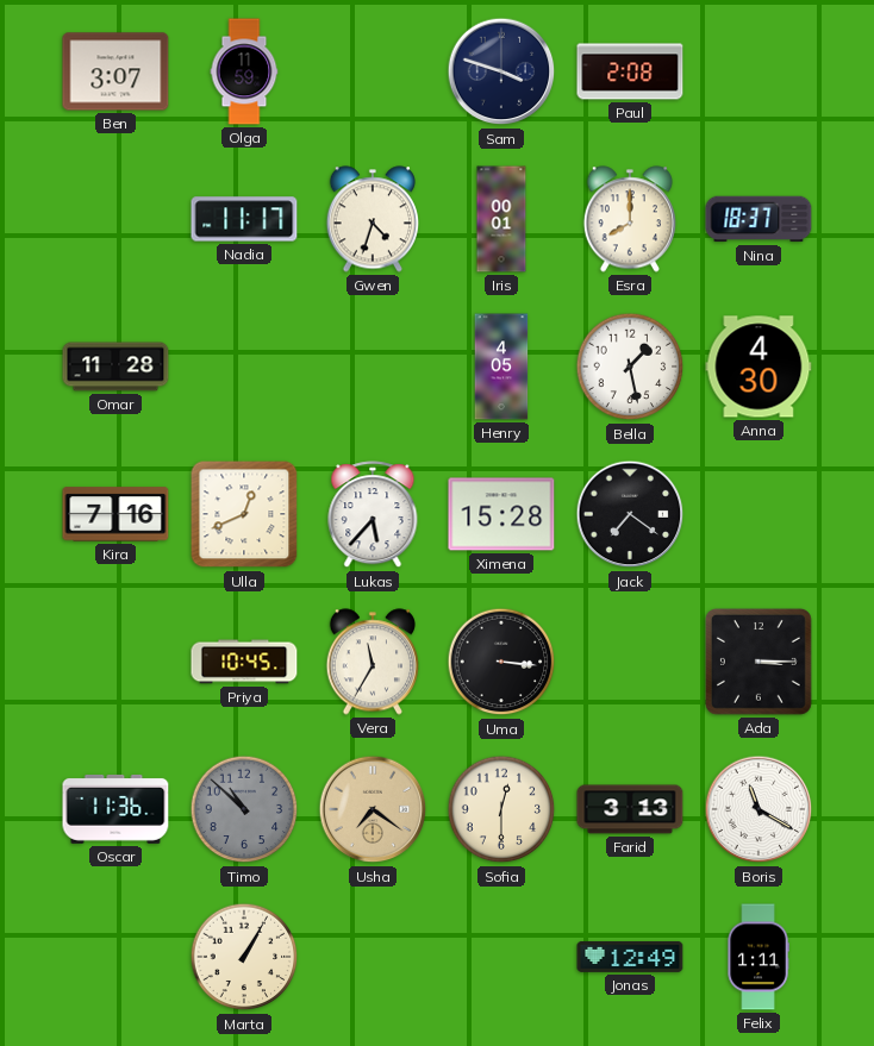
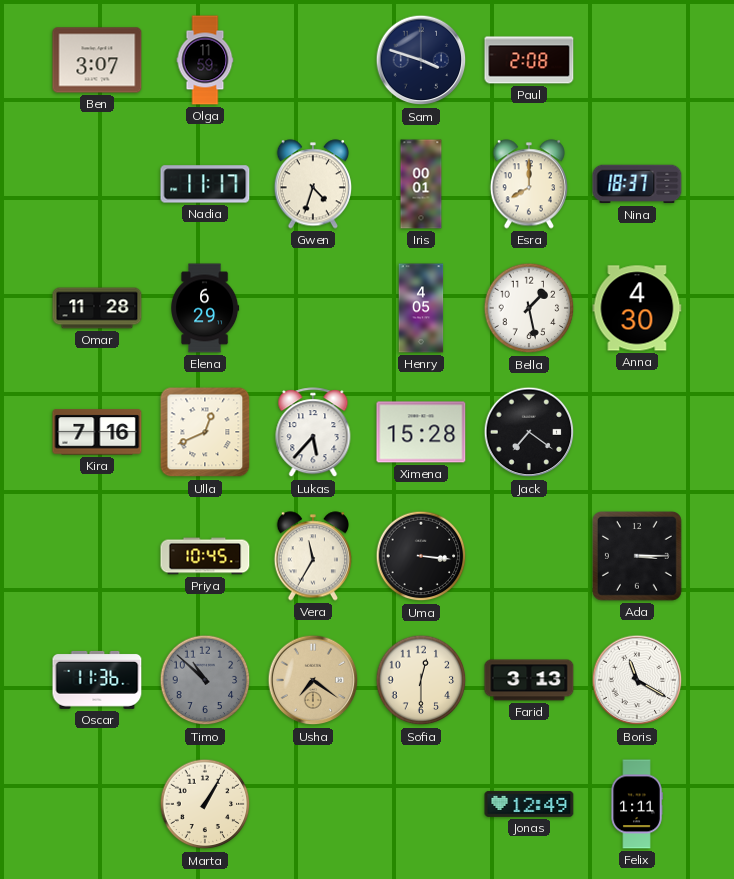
Elena: none -> 6:29 (205, 308)
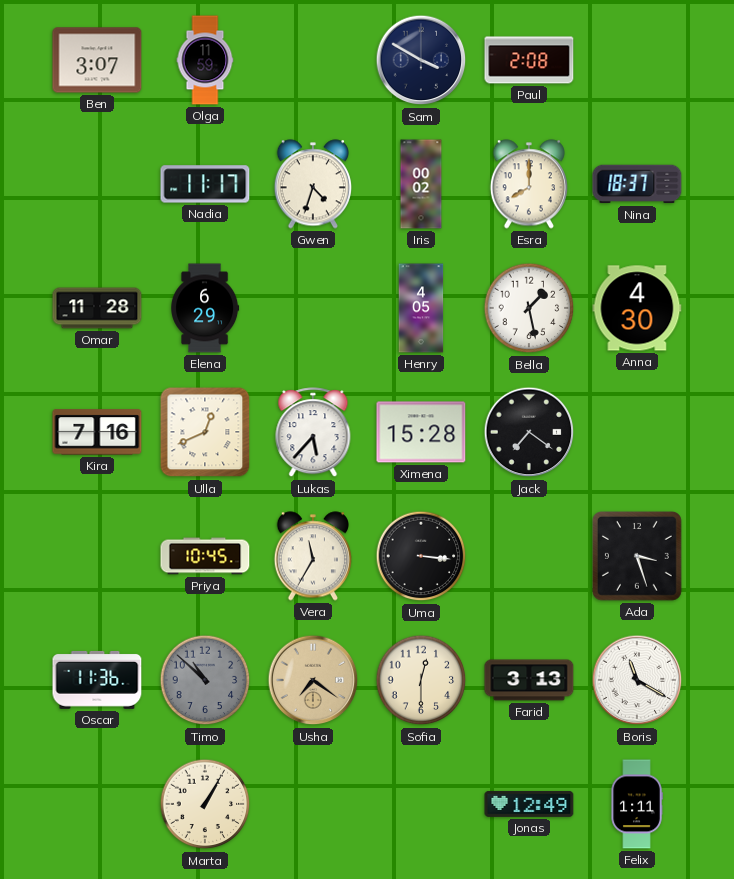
Sam: 3:48 -> 3:50 (421, 60)
Iris: 00:01 -> 00:02 (421, 184)
Ada: 3:15 -> 3:27 (637, 556)
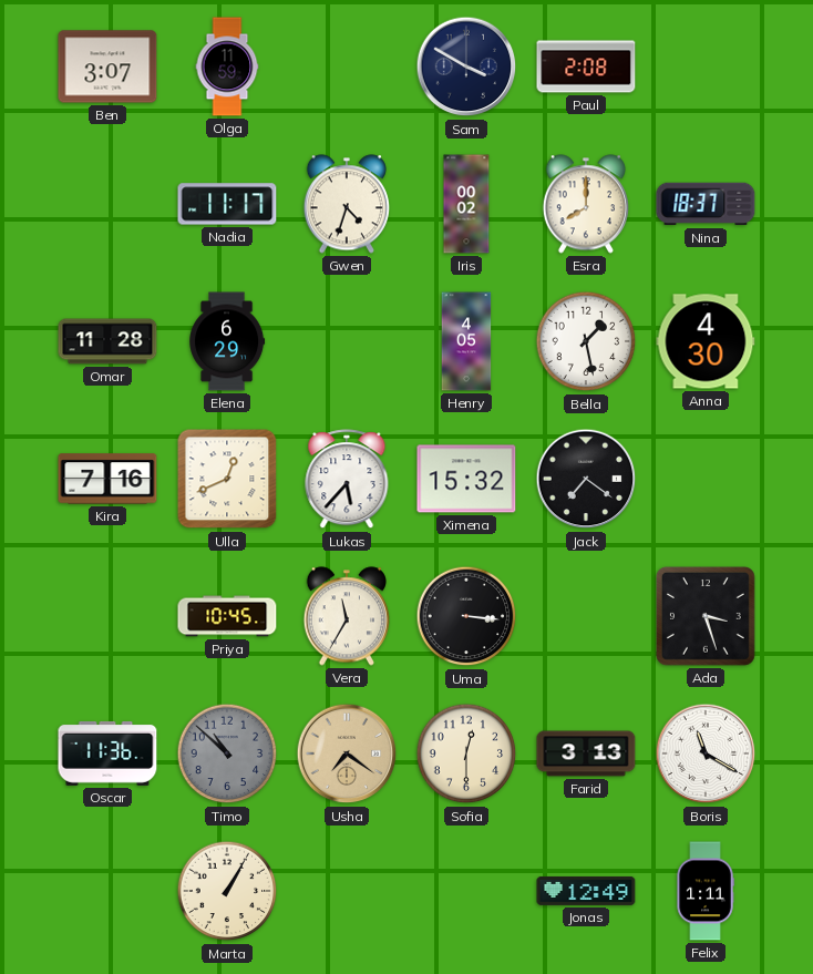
Ximena: 15:28 -> 15:32 (466, 479)
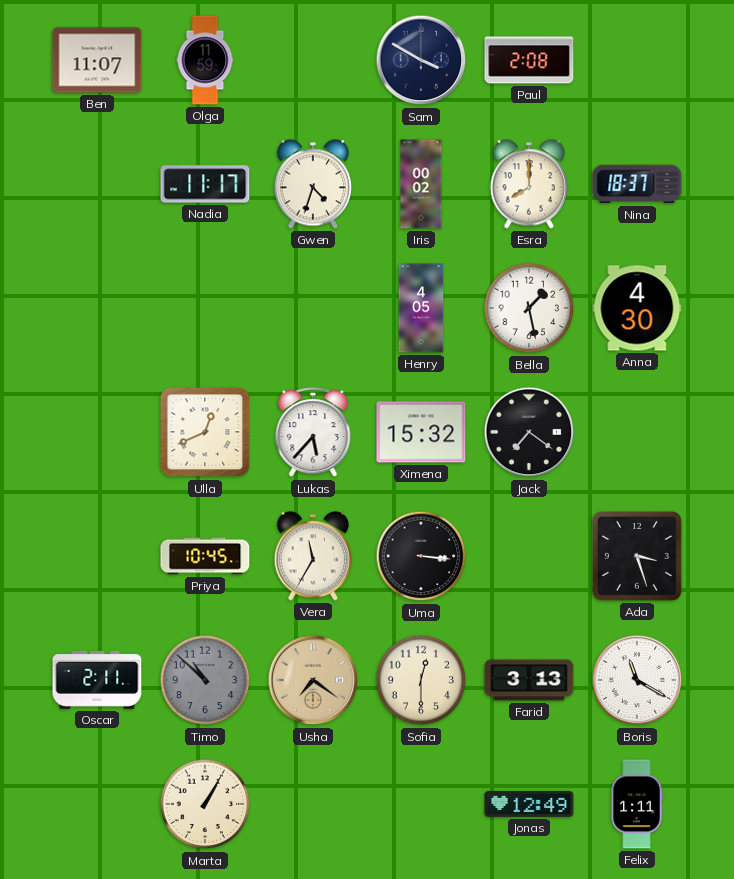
Ben: 3:07 -> 11:07 (97, 60)
Omar: 11:28 -> none (107, 341)
Elena: 6:29 -> none (227, 341)
Kira: 7:16 -> none (107, 479)
Oscar: 11:36 -> 2:11 (97, 680)
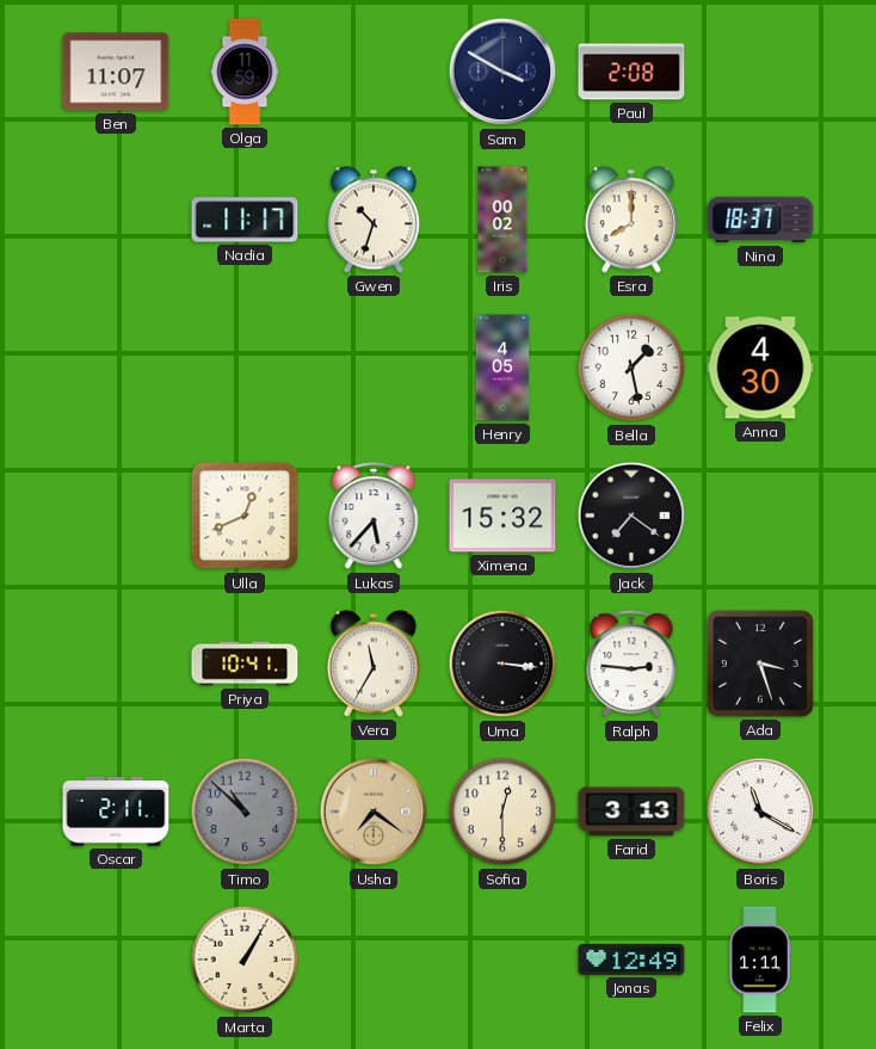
Gwen: 4:33 -> 10:33 (372, 220)
Priya: 10:45 -> 10:41 (245, 664)
Ralph: none -> 2:46 (631, 665)
